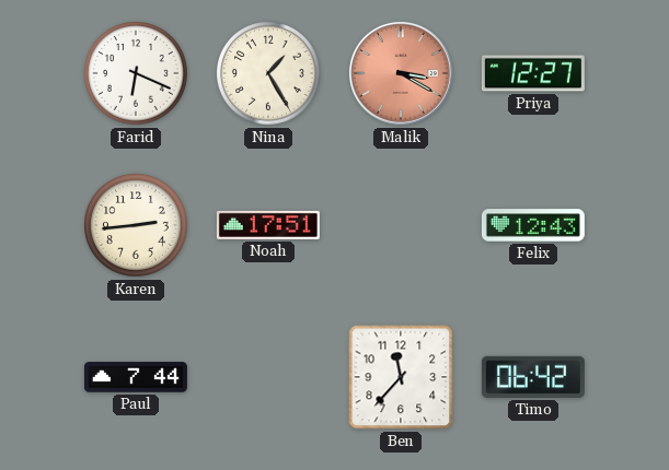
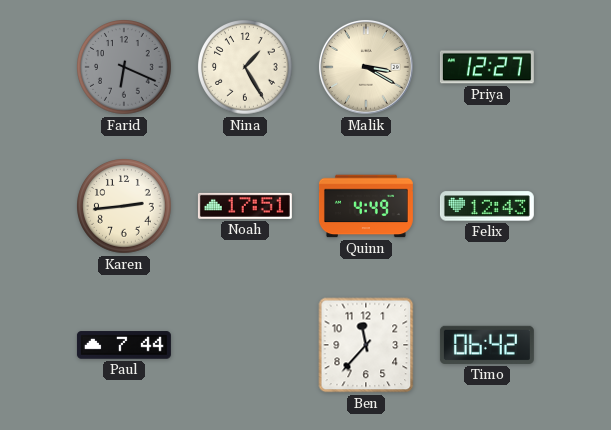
Farid dial: white -> grey (124, 67)
Malik dial: salmon -> cream (366, 67)
Quinn: none -> 4:49 (366, 206)
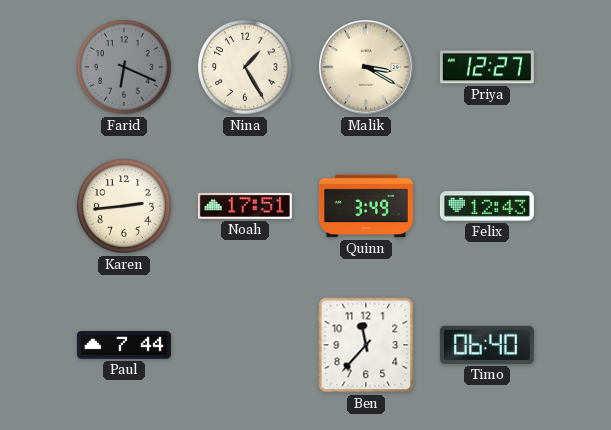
Quinn: 4:49 -> 3:49 (366, 206)
Timo: 06:42 -> 06:40 (487, 345)
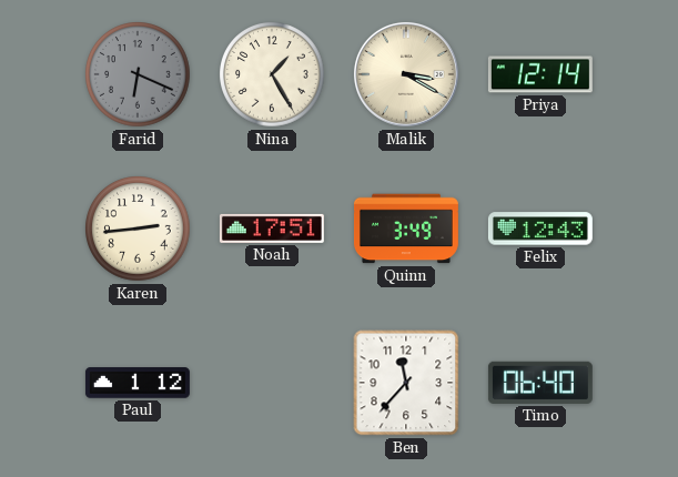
Priya: 12:27 -> 12:14 (540, 74)
Paul: 7:44 -> 1:12 (138, 383)
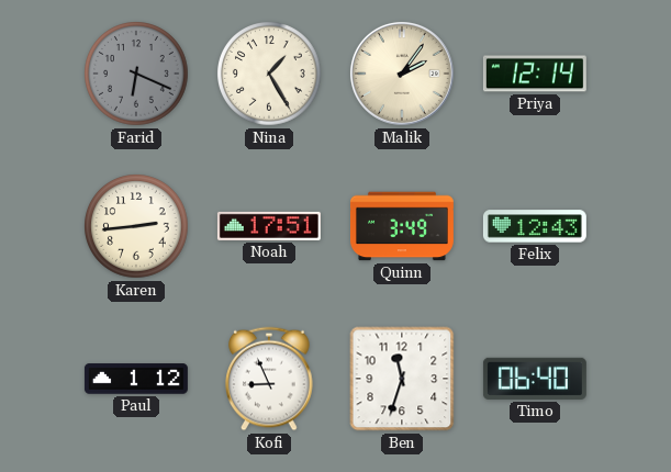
Malik: 3:20 -> 2:06 (402, 74)
Kofi: none -> 8:56 (270, 379)
Ben: 11:37 -> 11:33 (402, 379)
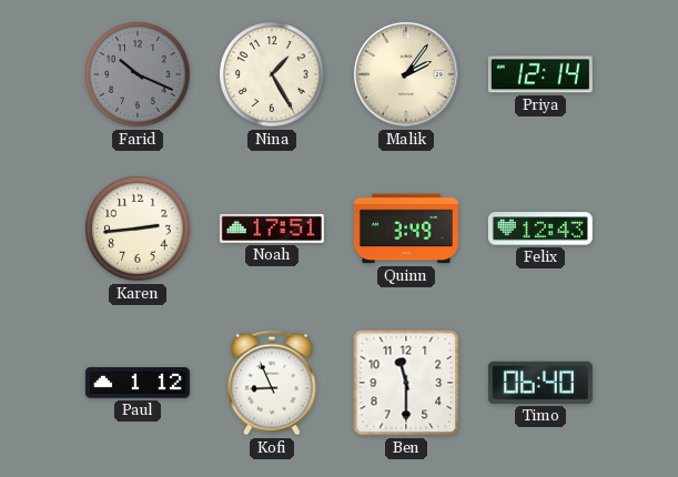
Farid: 6:19 -> 10:19 (138, 74)
Ben: 11:33 -> 11:30 (406, 383)
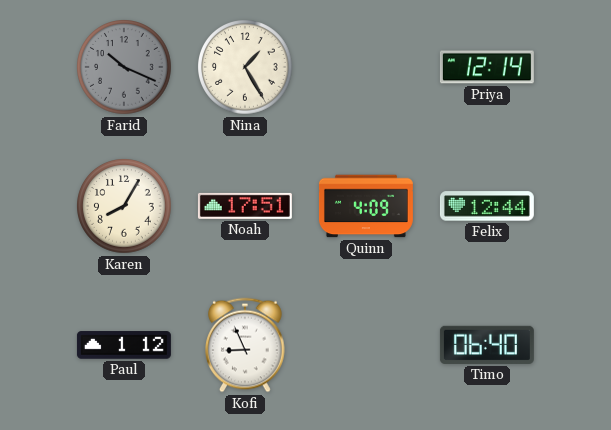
Malik: 2:06 -> none (406, 74)
Karen: 2:44 -> 8:05 (124, 206)
Quinn: 3:49 -> 4:09 (366, 206)
Felix: 12:43 -> 12:44 (487, 206)
Ben: 11:30 -> none (406, 383)
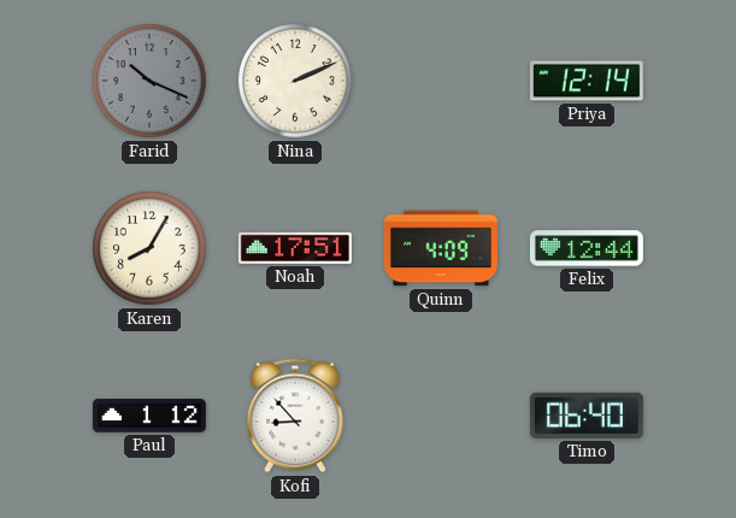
Nina: 1:25 -> 2:11 (295, 81)
Kofi: 8:56 -> 8:53 (296, 416)
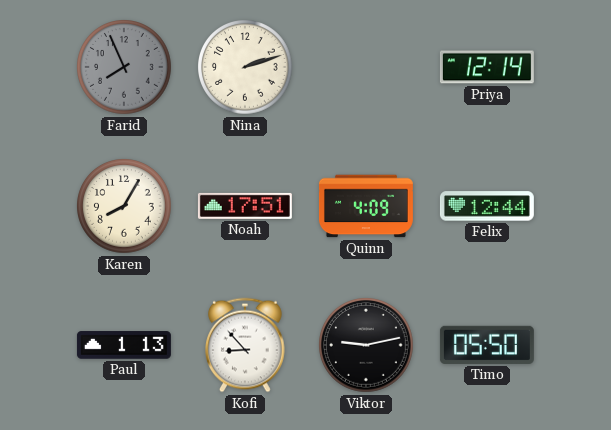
Farid: 10:19 -> 7:56 (124, 67)
Nina: 2:11 -> 2:12 (245, 67)
Paul: 1:12 -> 1:13 (124, 345)
Viktor: none -> 9:13 (366, 345)
Timo: 06:40 -> 05:50 (487, 345)
